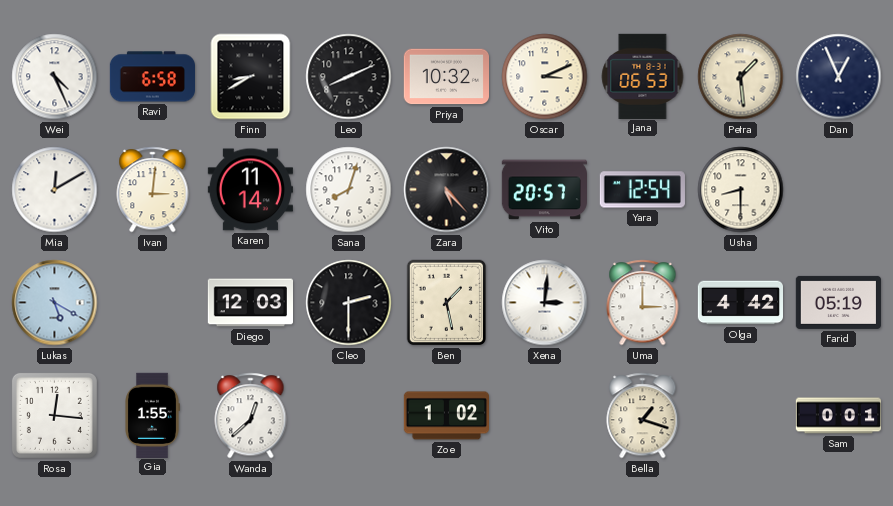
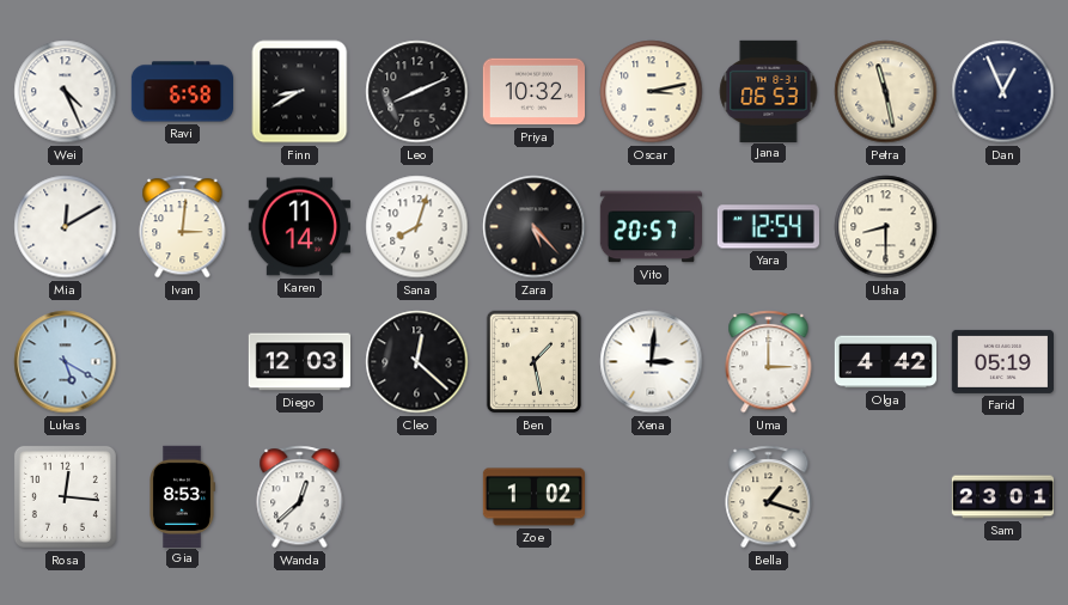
Oscar: 3:11 -> 3:13 (652, 92)
Petra: 1:29 -> 11:28 (886, 92)
Cleo: 2:30 -> 12:22 (417, 362)
Gia: 1:55 -> 8:53 (182, 496)
Sam: 0:01 -> 23:01 (1002, 497)
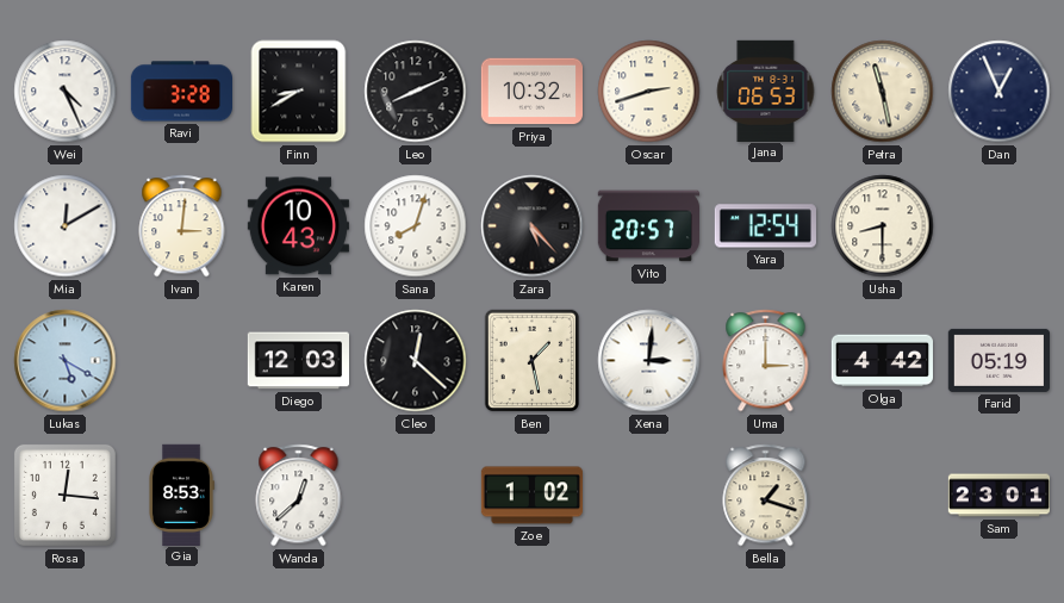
Ravi: 6:58 -> 3:28 (181, 92)
Oscar: 3:13 -> 2:42 (649, 92)
Karen: 11:14 -> 10:43 (298, 226)
